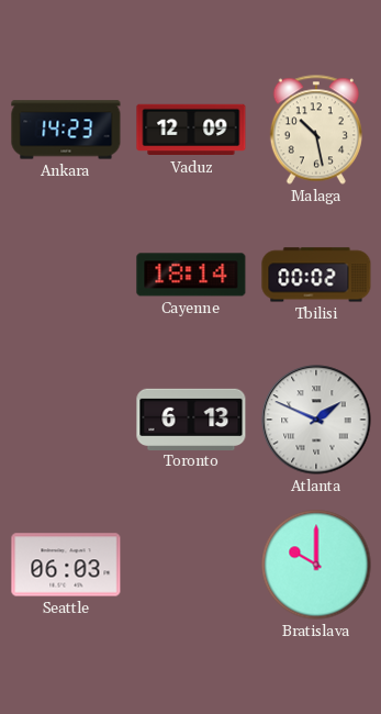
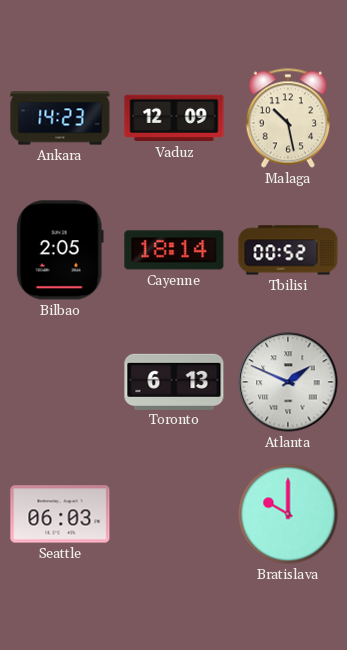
Bilbao: none -> 2:05 (60, 250)
Tbilisi: 00:02 -> 00:52 (288, 250)
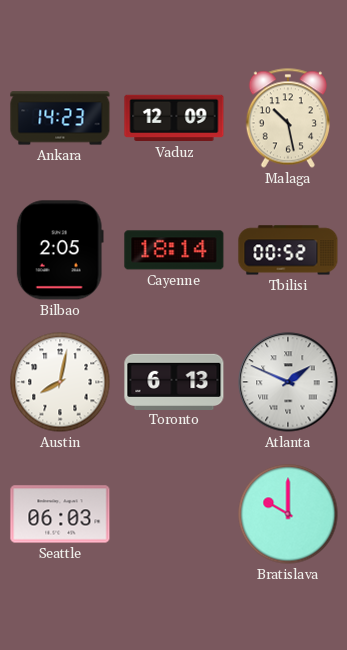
Austin: none -> 8:02 (60, 382)
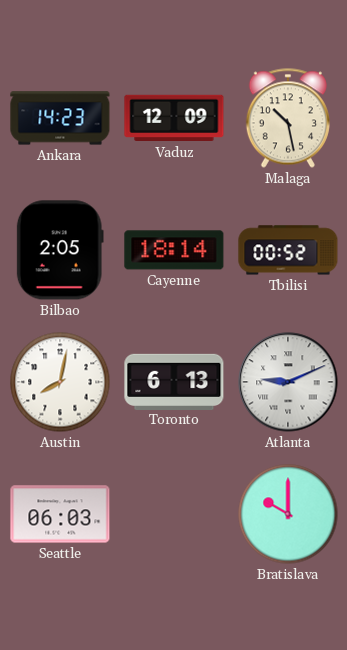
Atlanta: 1:49 -> 9:11 (288, 382)
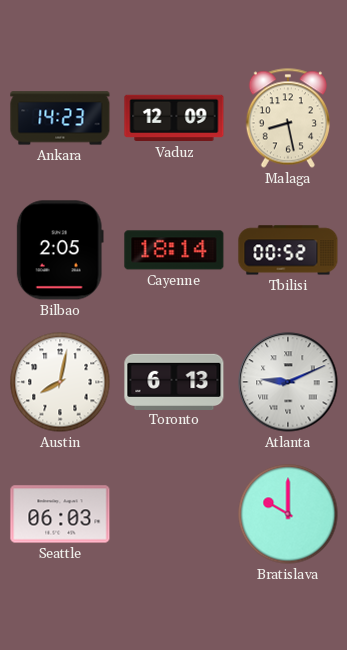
Malaga: 10:28 -> 8:28 (288, 118)
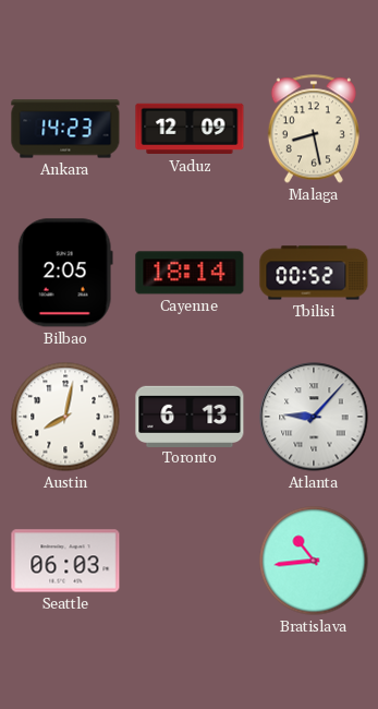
Atlanta: 9:11 -> 9:07 (314, 417)
Bratislava: 10:00 -> 10:44 (314, 561)
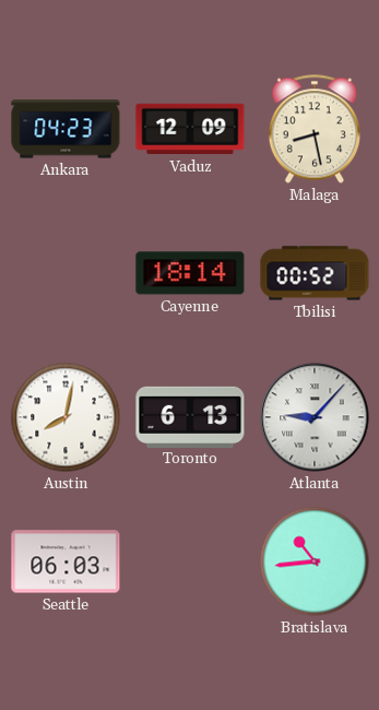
Ankara: 14:23 -> 04:23 (66, 129)
Bilbao: 2:05 -> none (65, 273)
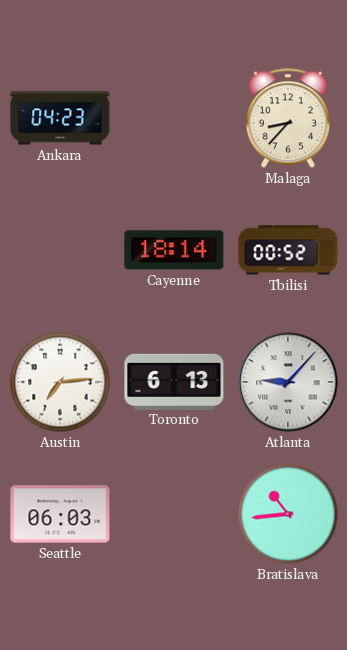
Vaduz: 12:09 -> none (190, 129)
Malaga: 8:28 -> 8:37 (288, 118)
Austin: 8:02 -> 7:14 (60, 382)
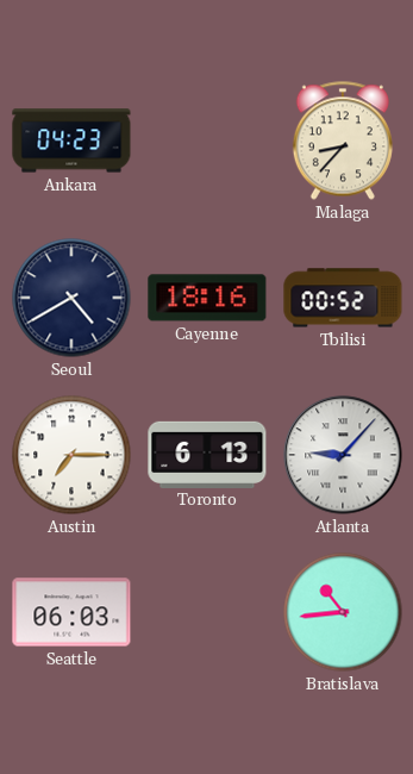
Seoul: none -> 4:40 (71, 298)
Cayenne: 18:14 -> 18:16 (207, 298)
Austin: 7:14 -> 7:15 (71, 455)
